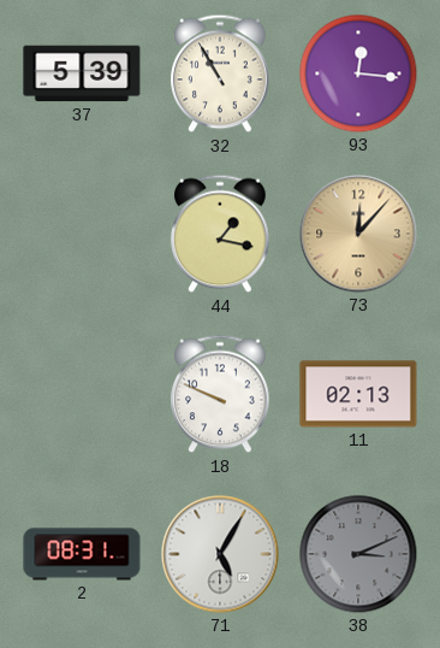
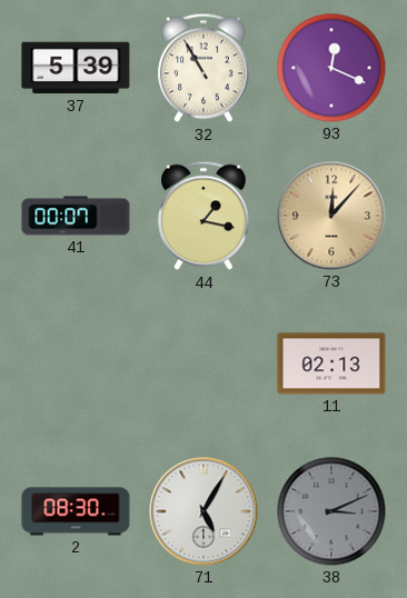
93: 12:16 -> 12:19 (331, 68)
41: none -> 00:07 (76, 216)
18: 9:49 -> none (220, 394)
2: 08:31 -> 08:30 (76, 511)
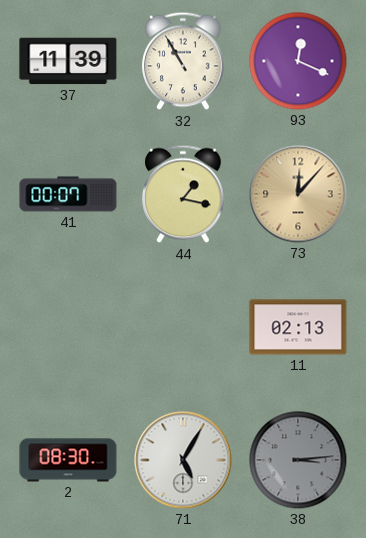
37: 5:39 -> 11:39 (68, 61)
38: 3:11 -> 3:14 (298, 460)
